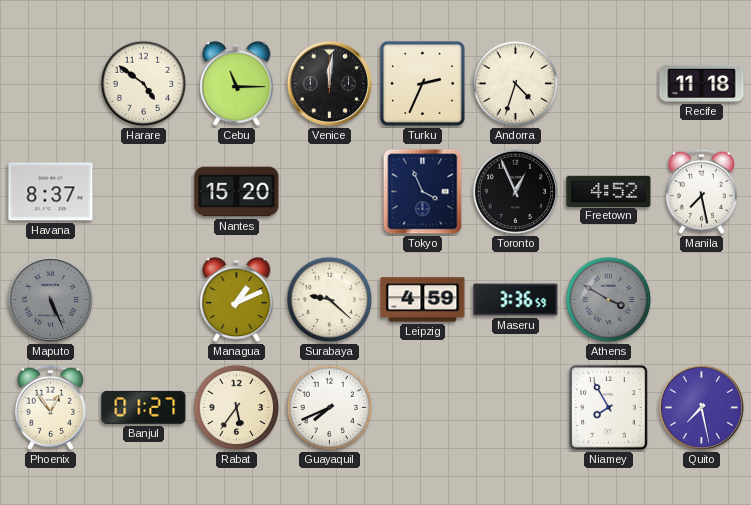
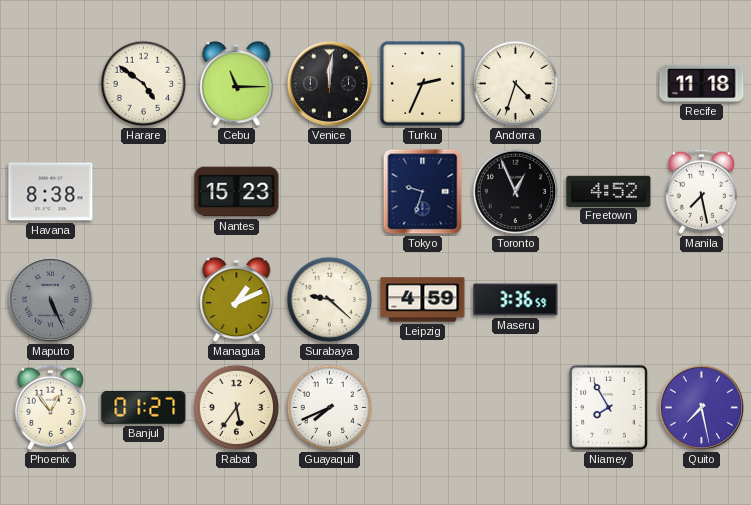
Havana: 8:37 -> 8:38 (51, 192)
Nantes: 15:20 -> 15:23 (237, 192)
Tokyo: 3:56 -> 9:33 (423, 192)
Athens: 3:50 -> none (609, 300)
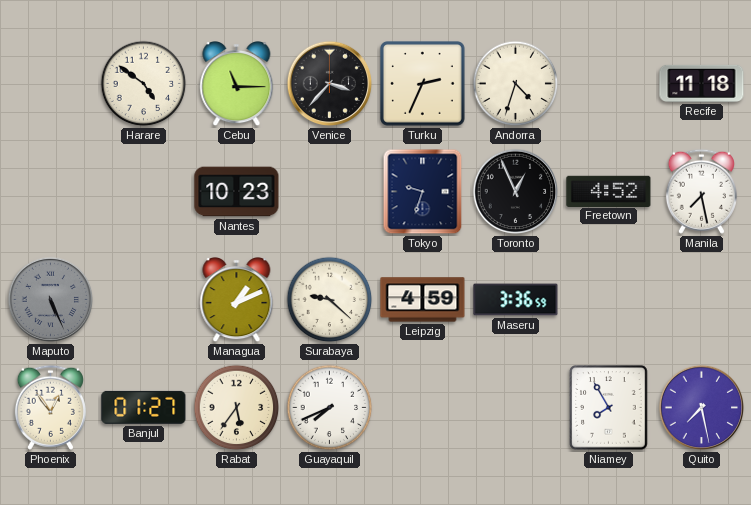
Venice: 12:01 -> 3:37 (330, 84)
Havana: 8:38 -> none (51, 192)
Nantes: 15:23 -> 10:23 (237, 192)
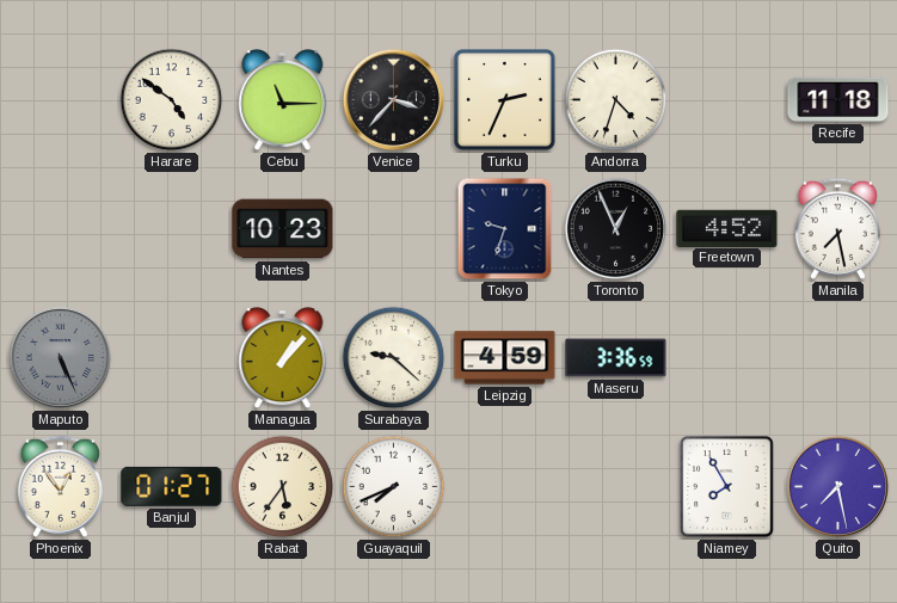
Managua: 1:11 -> 1:07 (283, 359)
